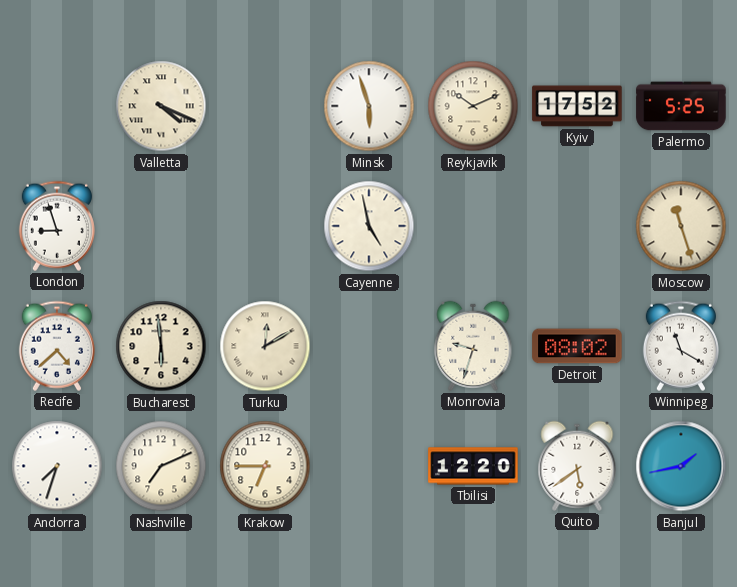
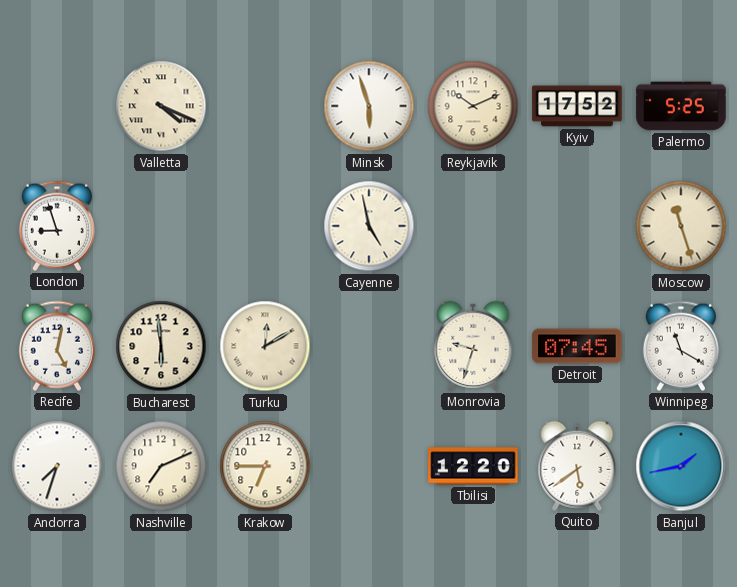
Recife: 4:38 -> 5:02 (57, 346)
Detroit: 08:02 -> 07:45 (577, 346)
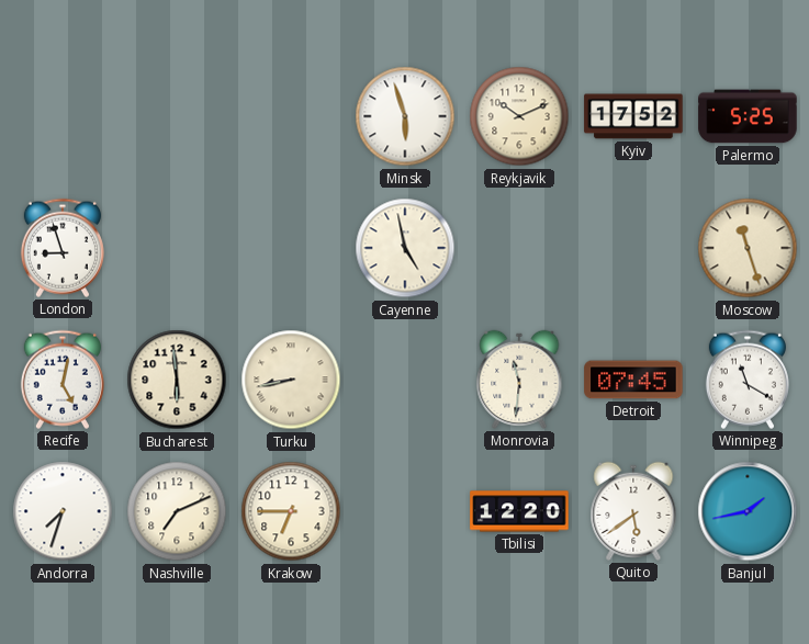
Valletta: 4:19 -> none (161, 106)
Turku: 12:10 -> 8:43 (291, 380)
Monrovia: 9:33 -> 11:31 (519, 380)
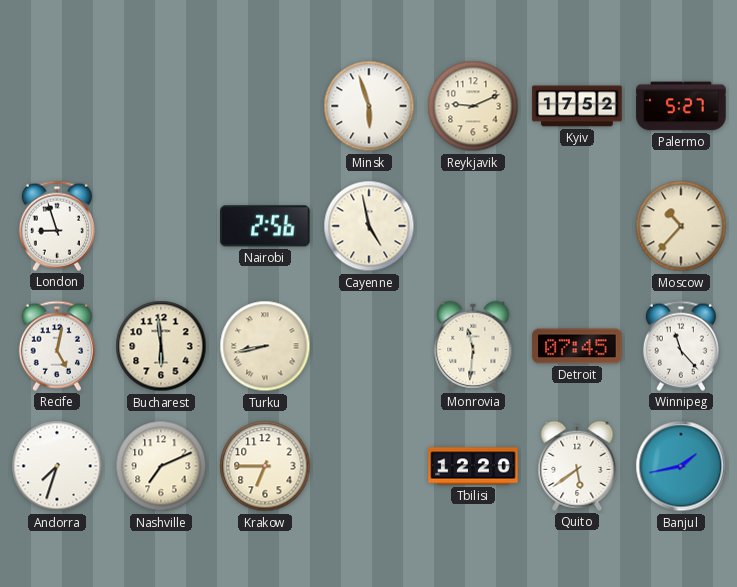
Reykjavik: 10:11 -> 9:11 (473, 106)
Palermo: 5:25 -> 5:27 (681, 106)
Nairobi: none -> 2:56 (265, 226)
Moscow: 11:27 -> 10:37 (681, 226)
Winnipeg: 11:20 -> 11:23 (681, 346)
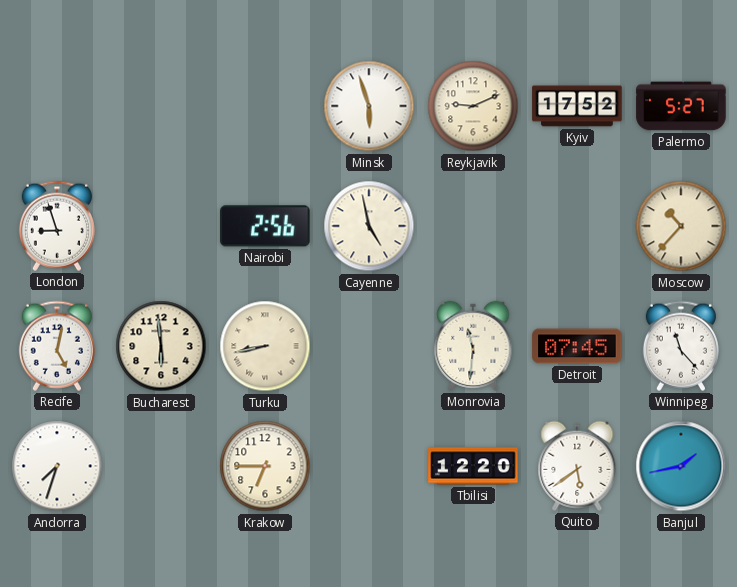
Nashville: 7:11 -> none (161, 466)
